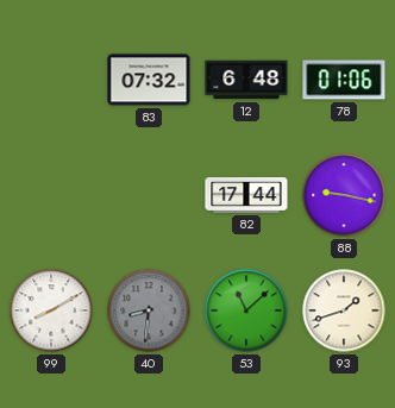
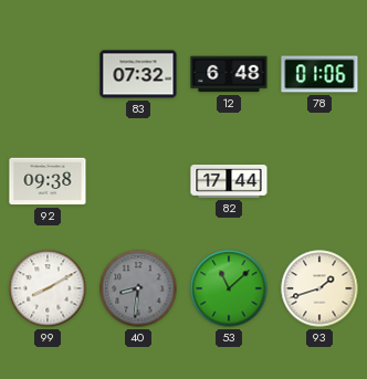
92: none -> 09:38 (48, 181)
88: 9:17 -> none (344, 195)
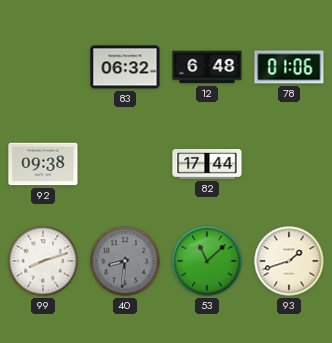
83: 07:32 -> 06:32 (125, 67)
99: 8:10 -> 8:12 (43, 261)
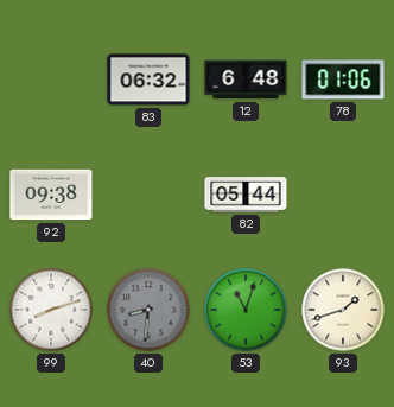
82: 17:44 -> 05:44 (246, 196)
53: 11:08 -> 11:03 (246, 310)
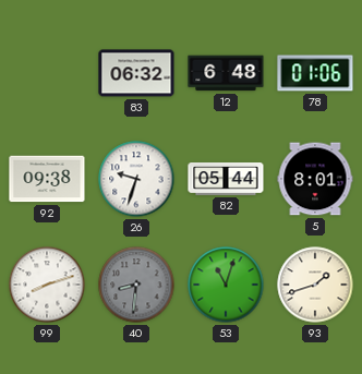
26: none -> 9:33 (136, 179)
5: none -> 8:01 (315, 179)
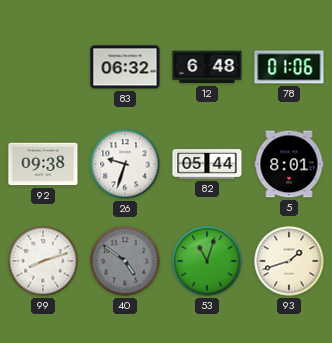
40: 8:31 -> 4:51 (125, 261)
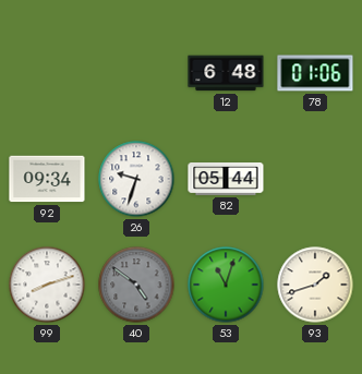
83: 06:32 -> none (125, 67)
92: 09:38 -> 09:34 (47, 179)
5: 8:01 -> none (289, 164)
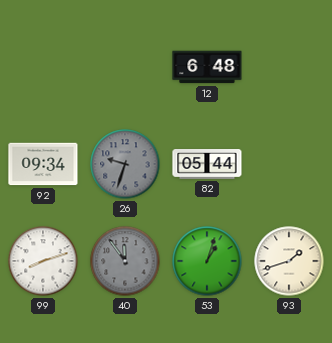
78: 01:06 -> none (315, 73)
26 dial: white -> grey (125, 164)
40: 4:51 -> 11:54 (125, 261)
53: 11:03 -> 1:03 (207, 261)
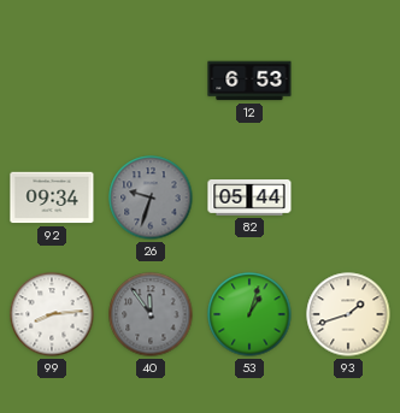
12: 6:48 -> 6:53 (249, 81)
99: 8:12 -> 8:14 (52, 314)
